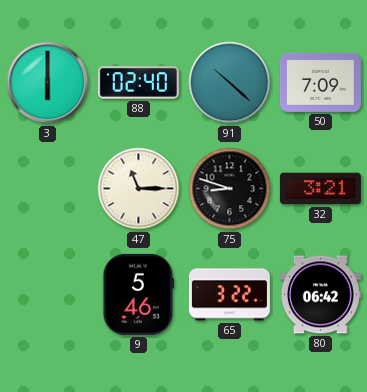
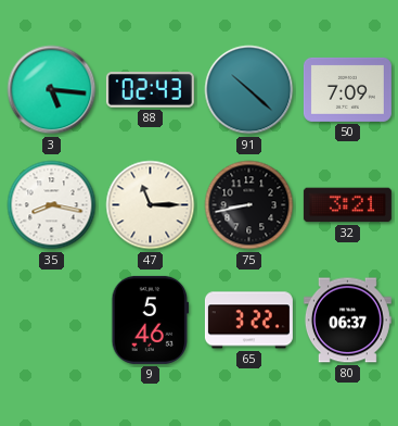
3: 6:00 -> 5:16 (52, 90)
88: 02:40 -> 02:43 (150, 90)
35: none -> 8:17 (52, 205)
75: 8:48 -> 8:43 (249, 205)
80: 06:42 -> 06:37 (347, 321)
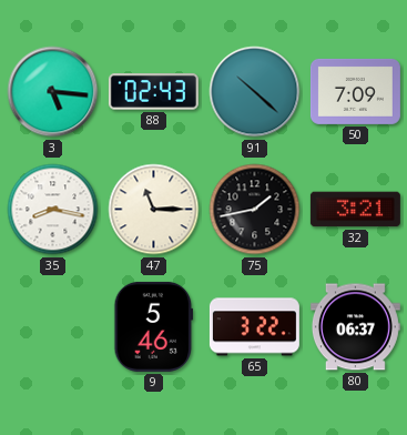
75: 8:43 -> 1:43 (255, 210)
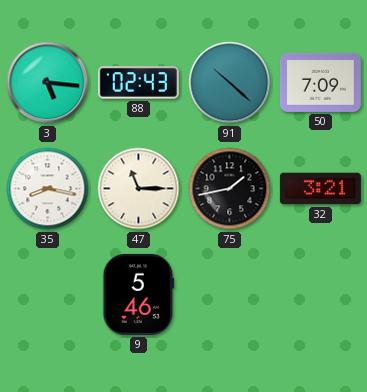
65: 3:22 -> none (254, 327)
80: 06:37 -> none (355, 327)
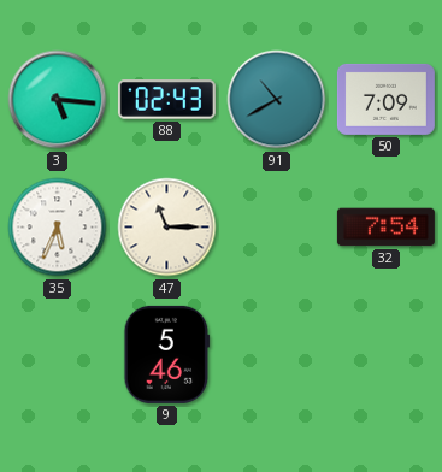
91: 10:22 -> 10:40 (277, 100)
35: 8:17 -> 5:34 (58, 228)
75: 1:43 -> none (230, 189)
32: 3:21 -> 7:54 (385, 228)
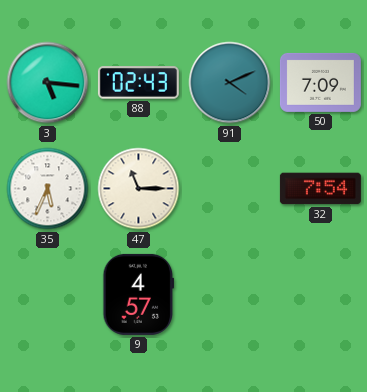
91: 10:40 -> 4:11 (230, 83)
9: 5:46 -> 4:57 (139, 294)
